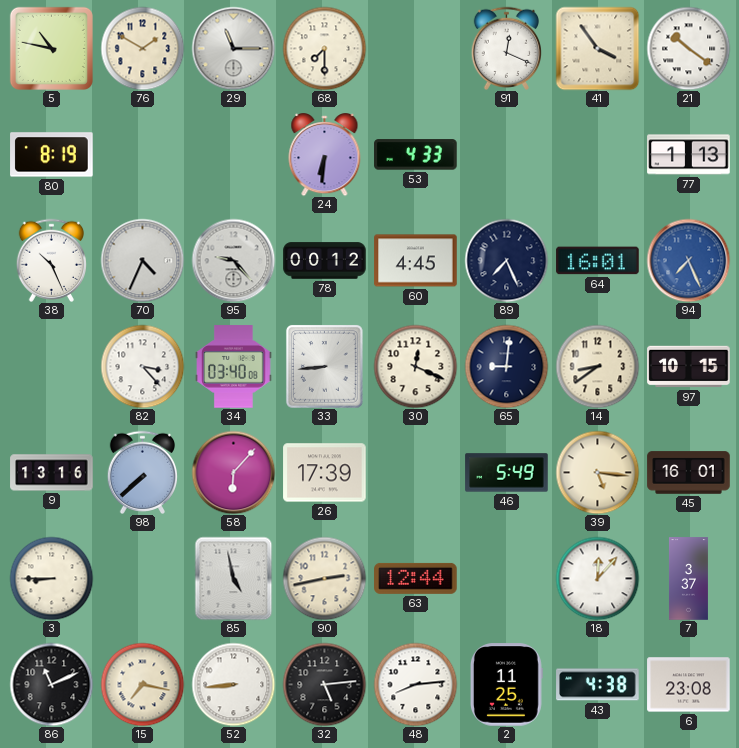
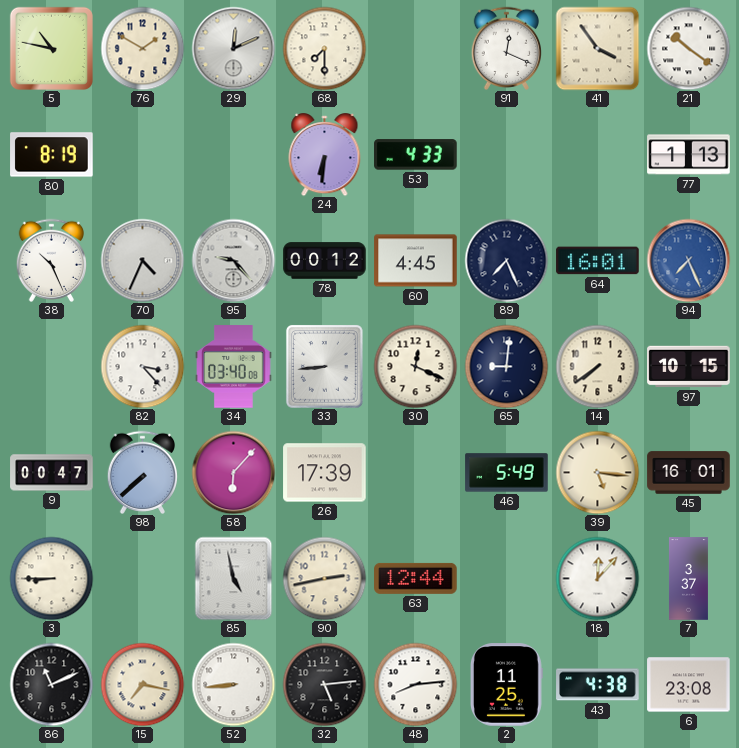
29: 11:15 -> 12:11 (233, 48)
14: 8:39 -> 7:39 (597, 366)
9: 13:16 -> 00:47 (52, 473)
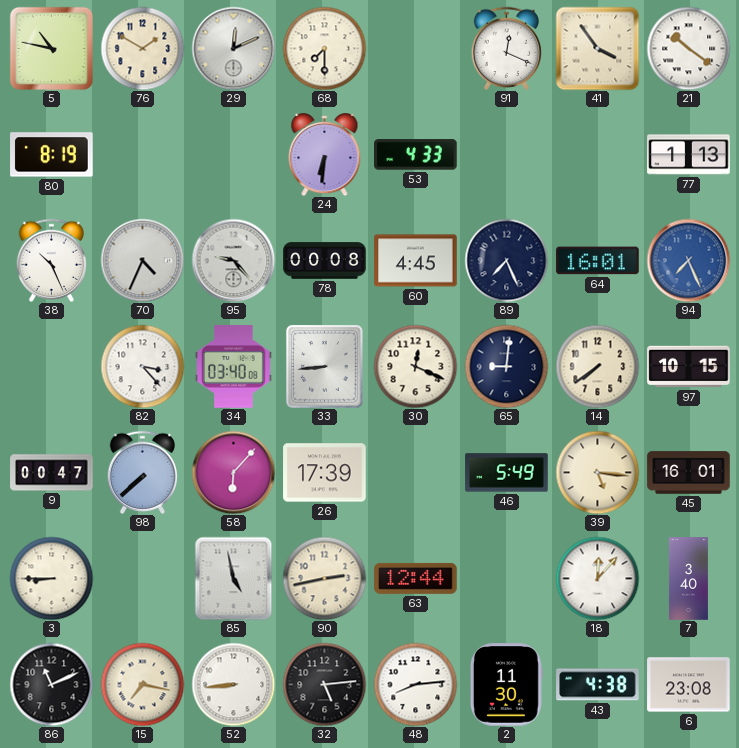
78: 00:12 -> 00:08 (325, 261)
7: 3:37 -> 3:40 (688, 579)
2: 11:25 -> 11:30 (507, 685)
